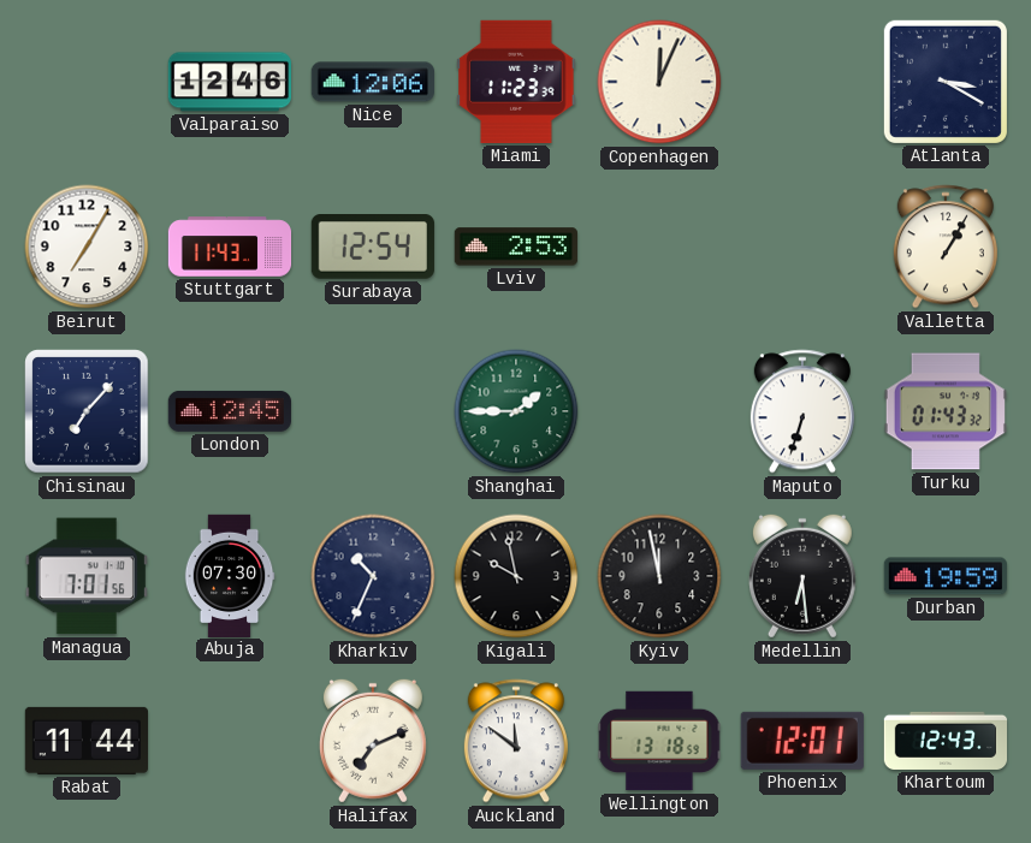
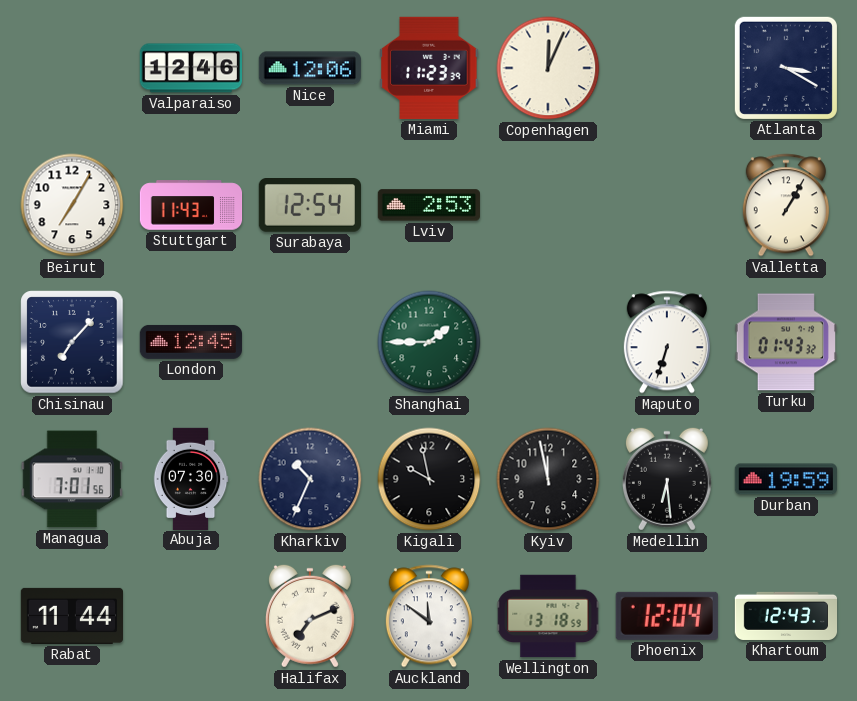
Phoenix: 12:01 -> 12:04 (667, 616)
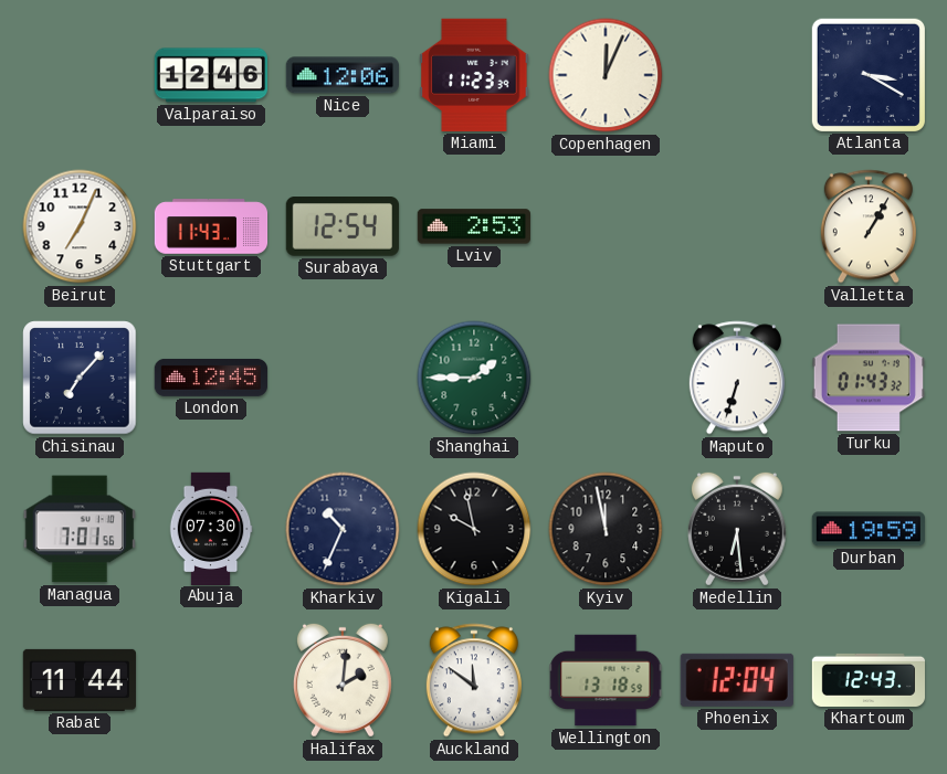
Beirut: 7:05 -> 7:04 (80, 226)
Halifax: 7:11 -> 2:01 (343, 680)
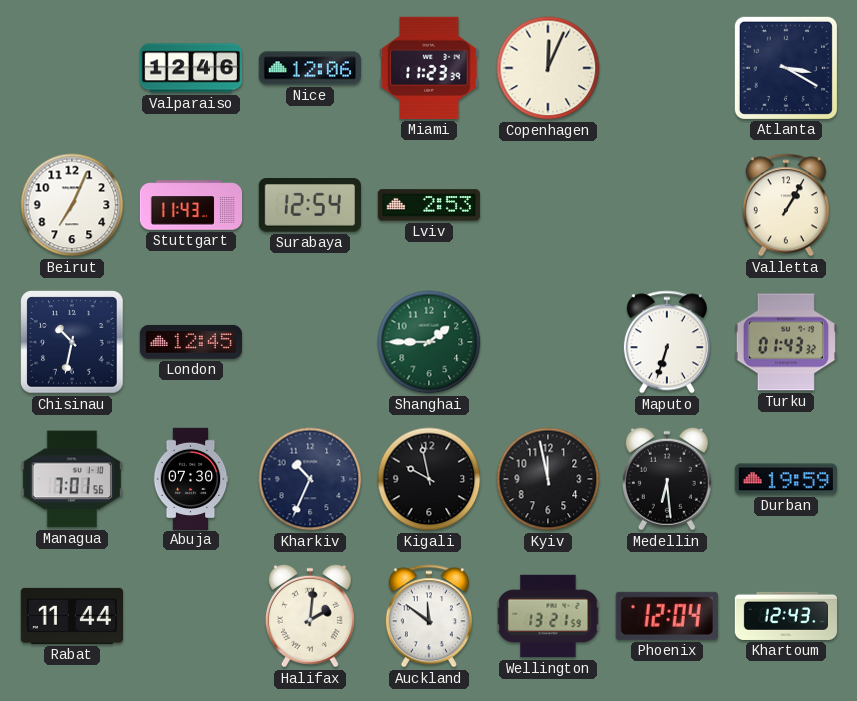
Chisinau: 7:07 -> 10:32 (72, 342)
Wellington: 13:18 -> 13:21 (548, 616)
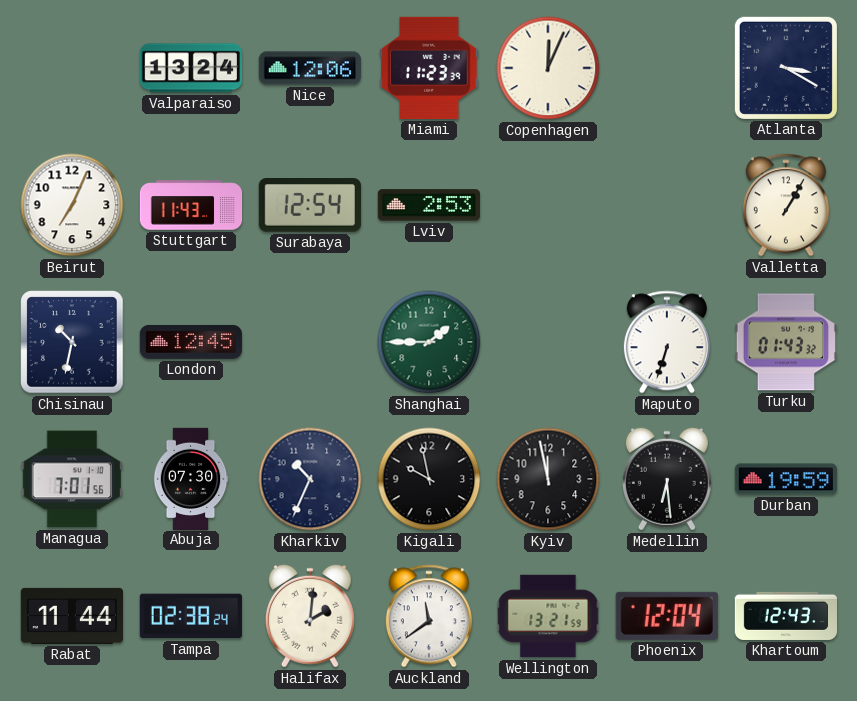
Valparaiso: 12:46 -> 13:24 (190, 68)
Tampa: none -> 02:38 (191, 616)
Auckland: 11:51 -> 11:39 (429, 616)
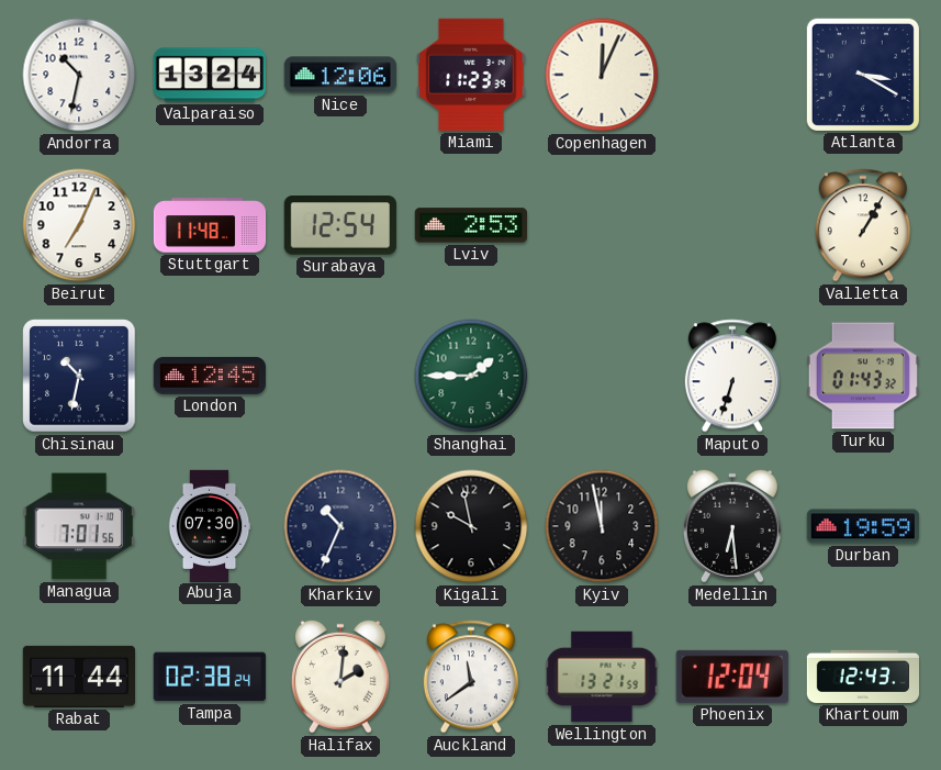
Andorra: none -> 10:32 (79, 75)
Stuttgart: 11:43 -> 11:48 (210, 225)
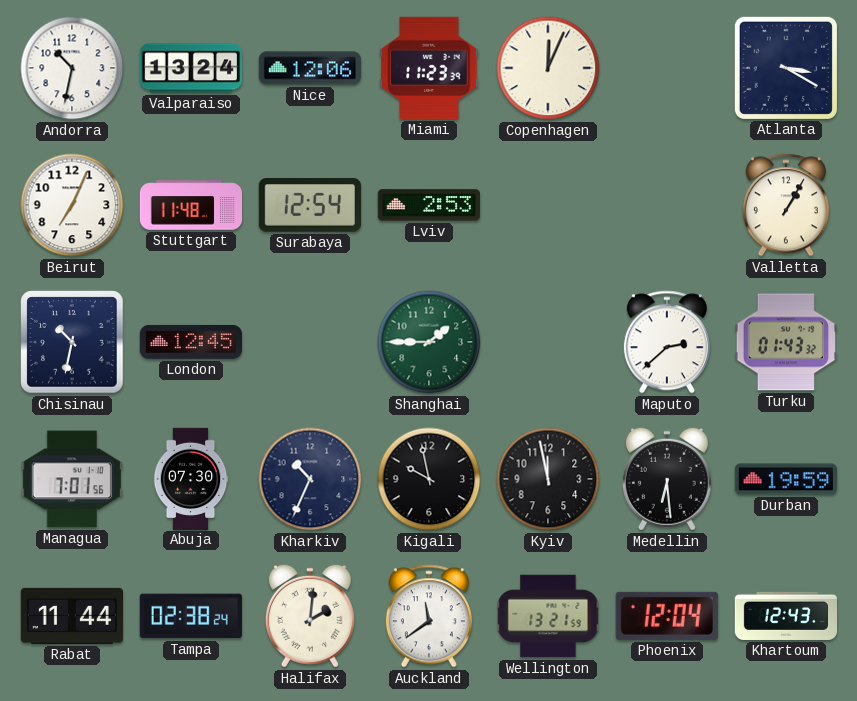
Maputo: 6:33 -> 2:38 (667, 342)
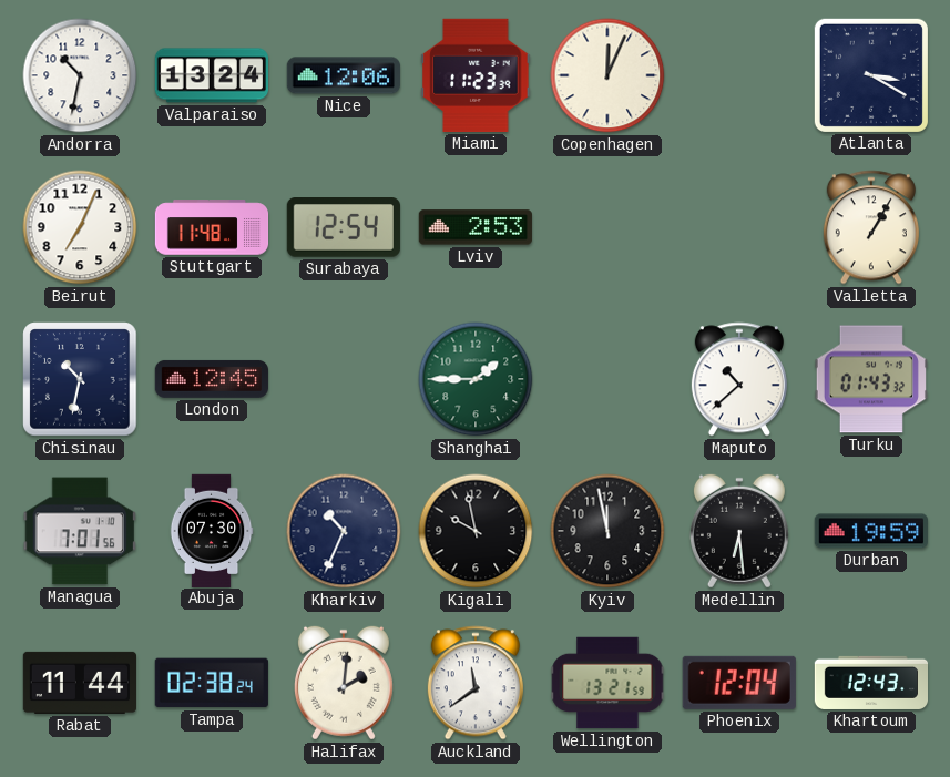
Maputo: 2:38 -> 10:38 (739, 379)
